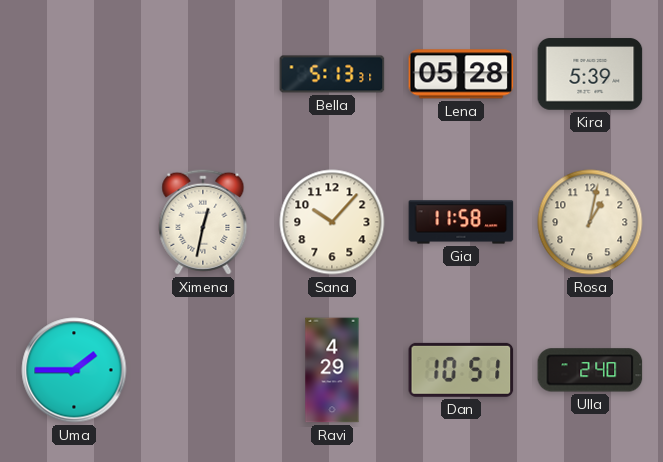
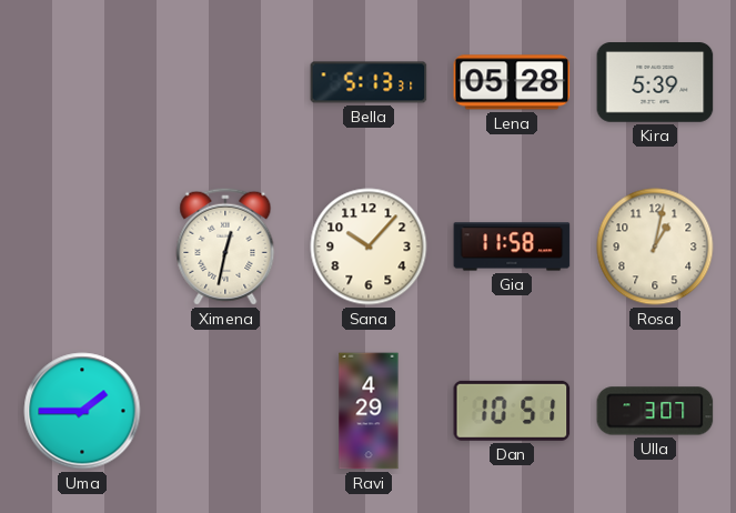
Ulla: 2:40 -> 3:07 (655, 411)
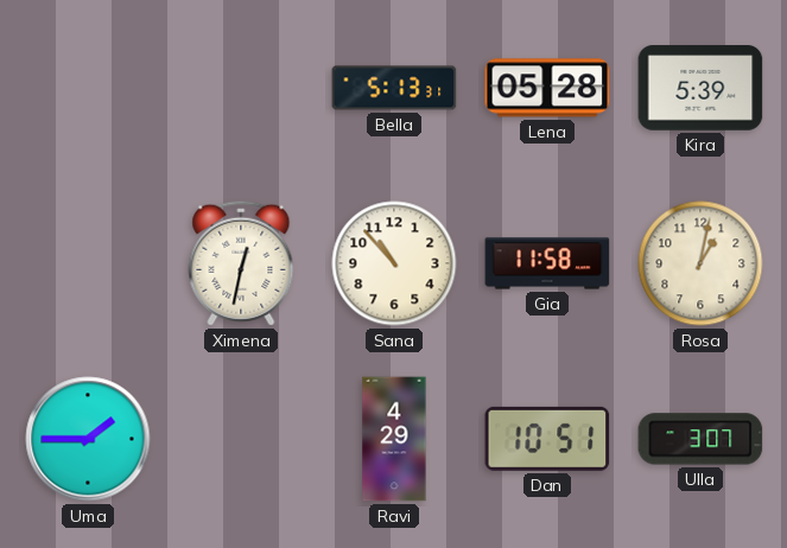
Sana: 10:07 -> 10:53 (394, 263)
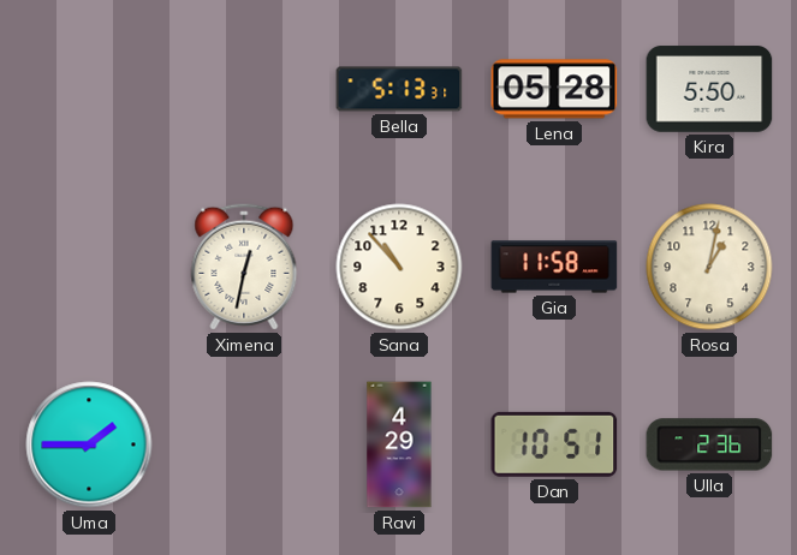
Kira: 5:39 -> 5:50 (709, 89)
Ulla: 3:07 -> 2:36 (709, 444)
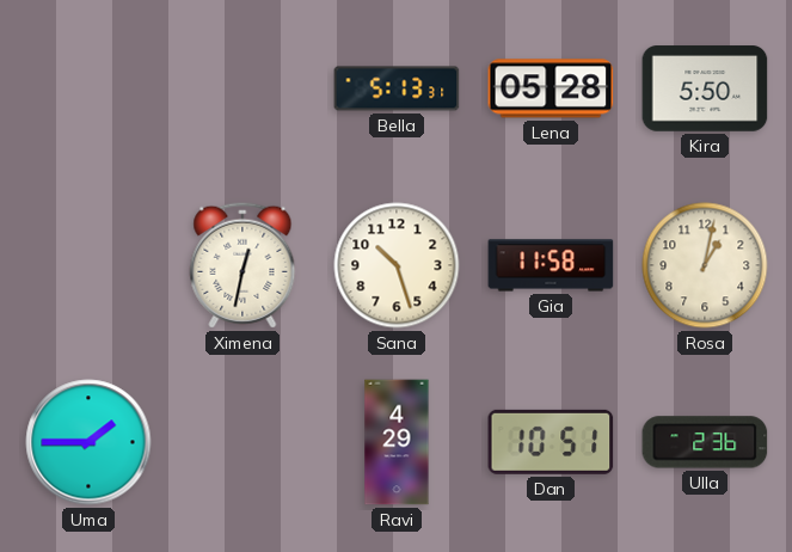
Sana: 10:53 -> 10:27 (397, 265)
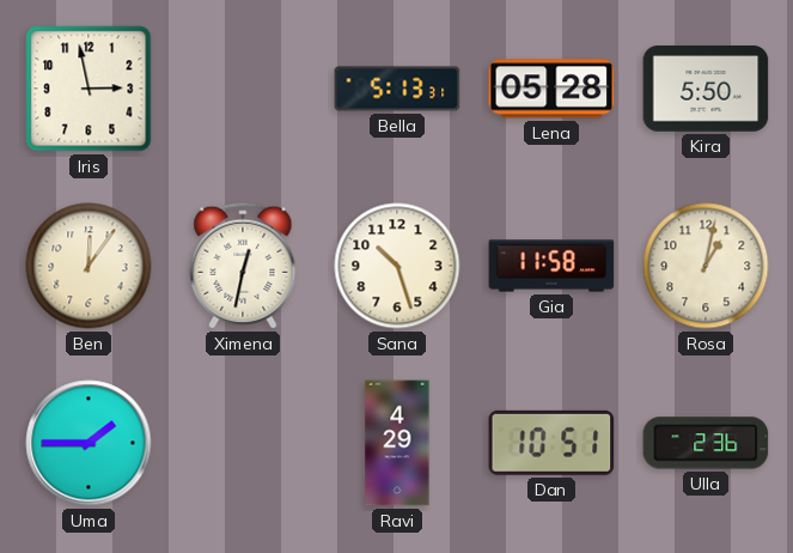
Iris: none -> 2:58 (89, 89)
Ben: none -> 12:06 (89, 266)
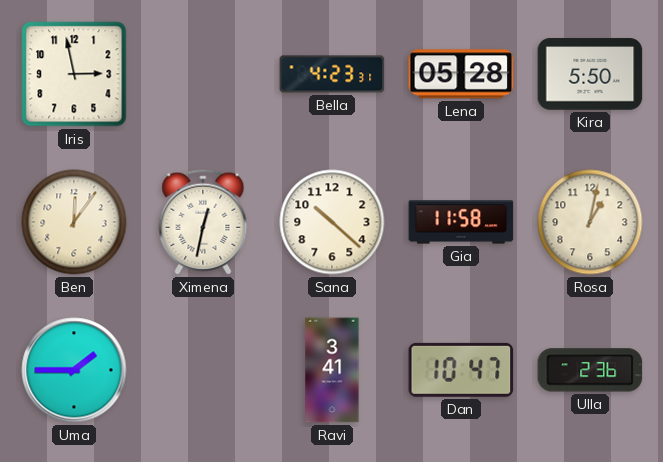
Bella: 5:13 -> 4:23 (332, 74)
Sana: 10:27 -> 10:22 (332, 222)
Ravi: 4:29 -> 3:41 (332, 370)
Dan: 10:51 -> 10:47 (461, 370)
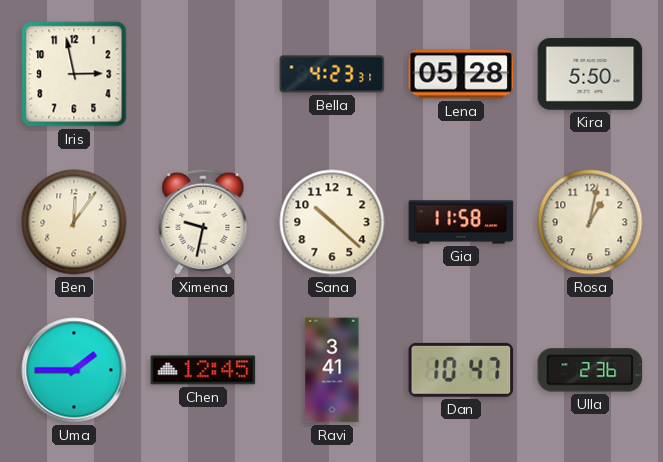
Ximena: 12:32 -> 9:32 (203, 222)
Chen: none -> 12:45 (203, 370)
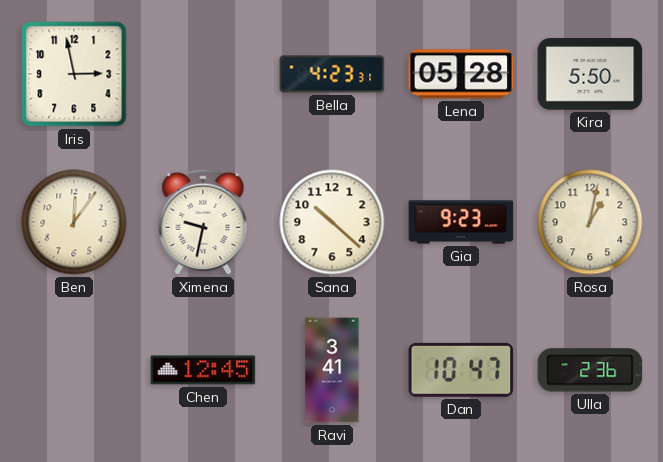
Gia: 11:58 -> 9:23 (461, 222)
Uma: 1:45 -> none (74, 370)
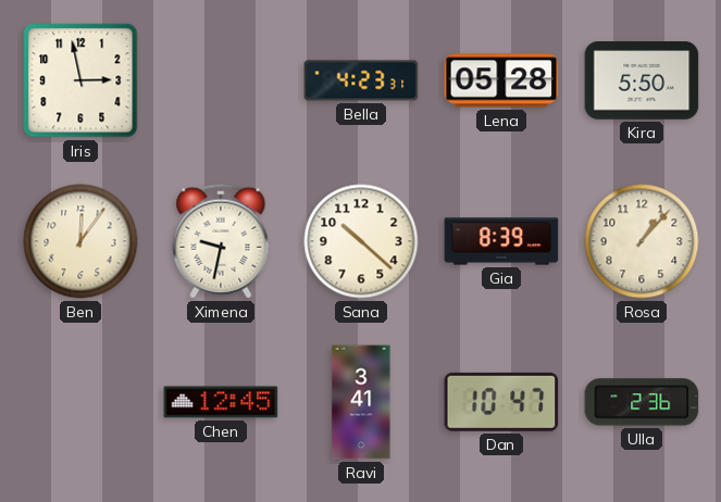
Gia: 9:23 -> 8:39 (501, 241)
Rosa: 1:02 -> 1:07 (642, 241)
